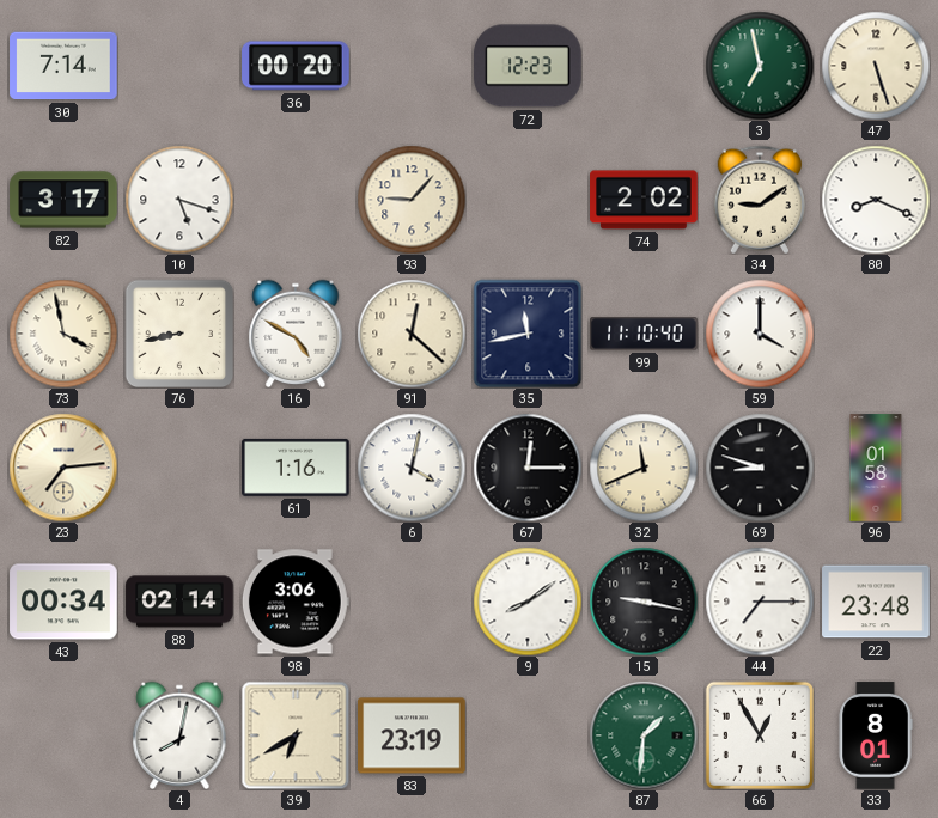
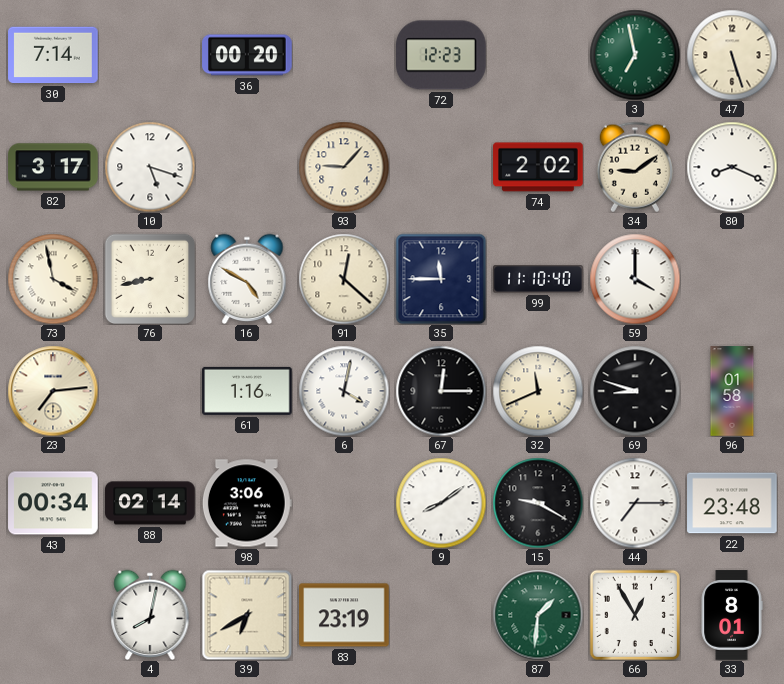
35: 11:43 -> 11:45 (441, 279)
15: 9:17 -> 9:20 (538, 503)
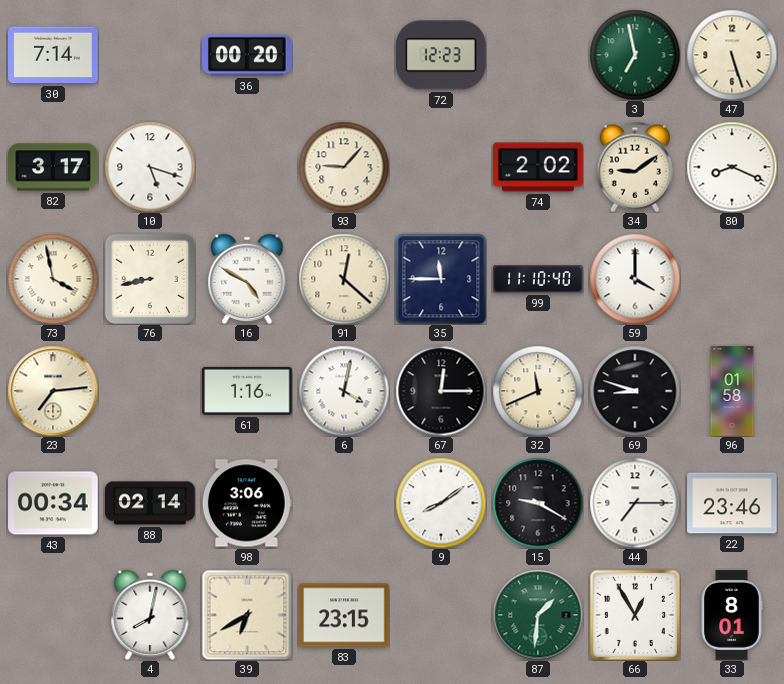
22: 23:48 -> 23:46 (732, 503)
83: 23:19 -> 23:15 (344, 615)
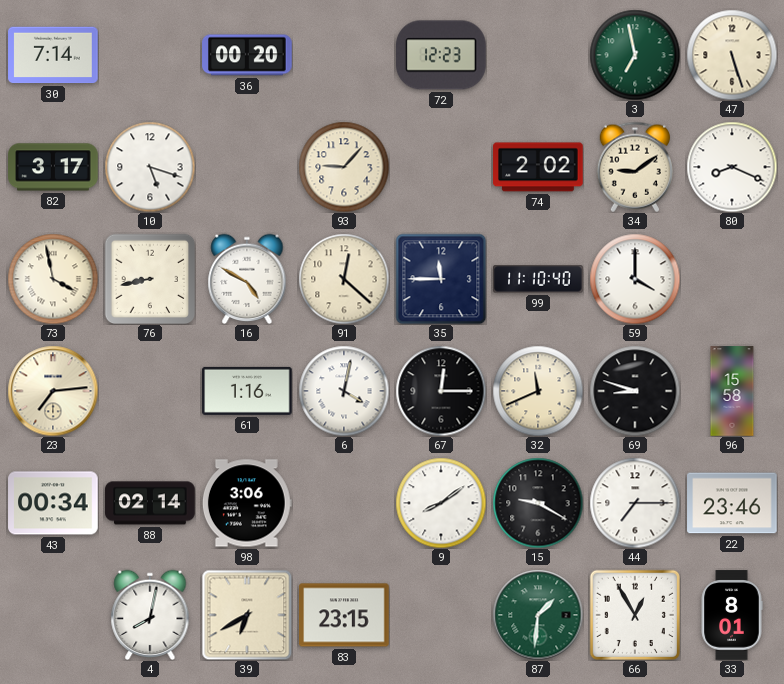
96: 01:58 -> 15:58 (732, 391)
